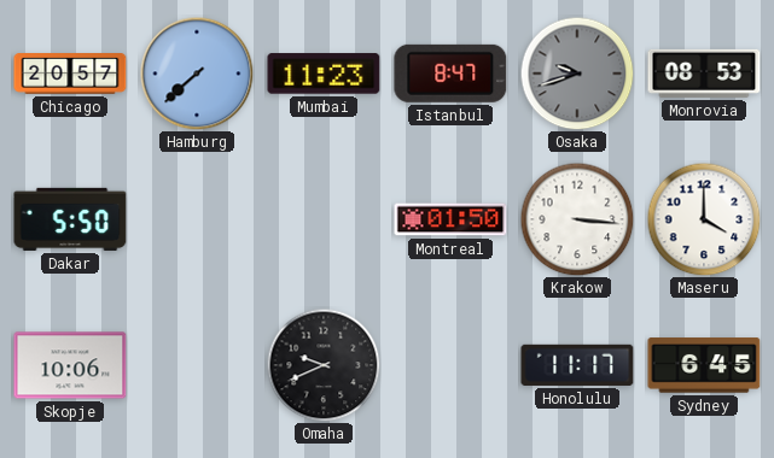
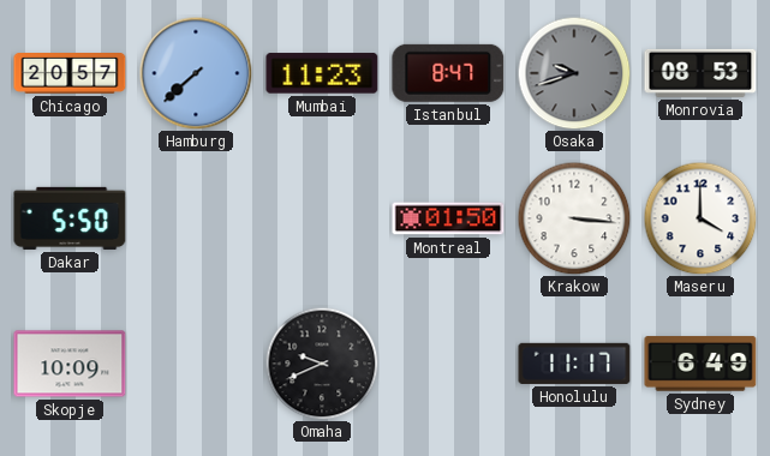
Skopje: 10:06 -> 10:09 (70, 364)
Sydney: 6:45 -> 6:49 (700, 364)
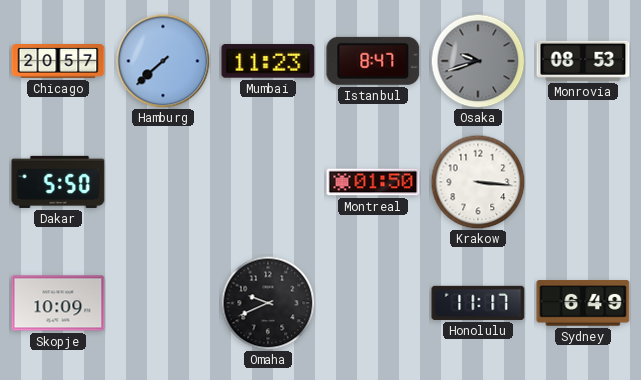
Maseru: 4:00 -> none (700, 218)
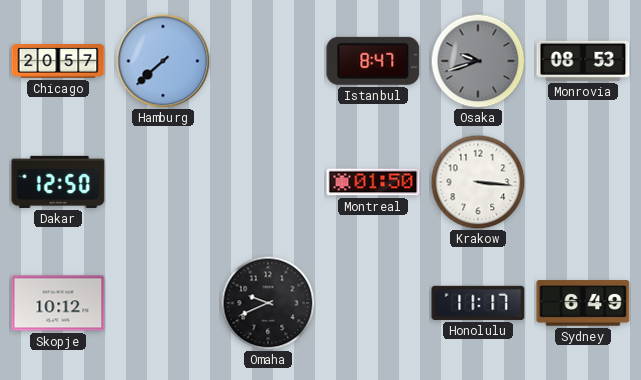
Mumbai: 11:23 -> none (268, 61)
Dakar: 5:50 -> 12:50 (58, 182)
Skopje: 10:09 -> 10:12 (58, 303)
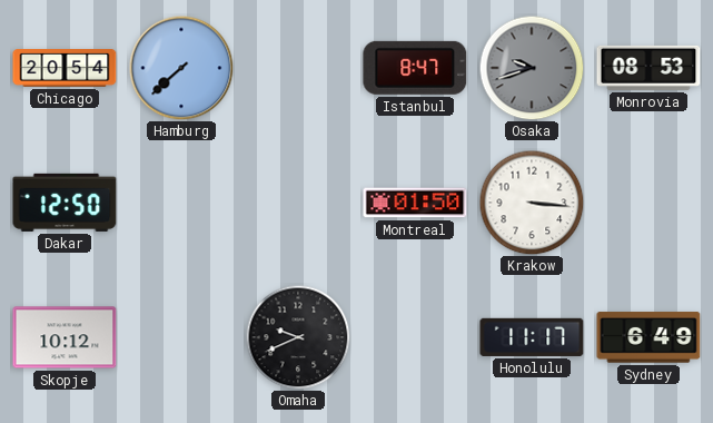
Chicago: 20:57 -> 20:54 (65, 69)
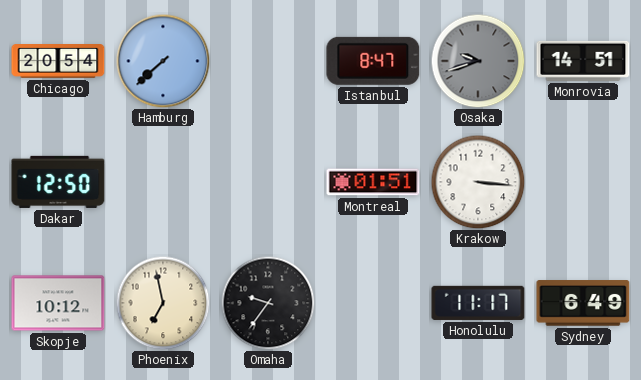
Monrovia: 08:53 -> 14:51 (583, 61)
Montreal: 01:50 -> 01:51 (373, 182)
Phoenix: none -> 6:58 (163, 303)
Omaha: 9:41 -> 9:36 (268, 303)
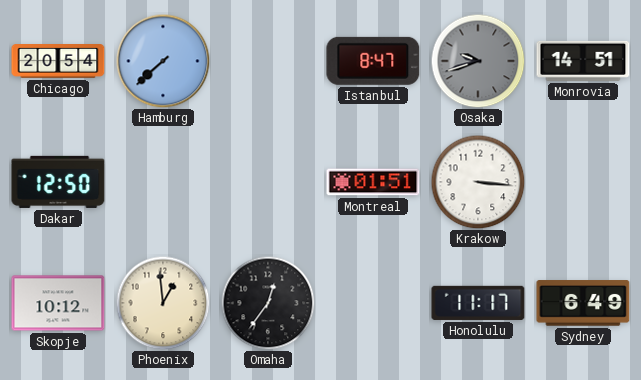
Phoenix: 6:58 -> 12:59 (163, 303)
Omaha: 9:36 -> 12:36 (268, 303)
